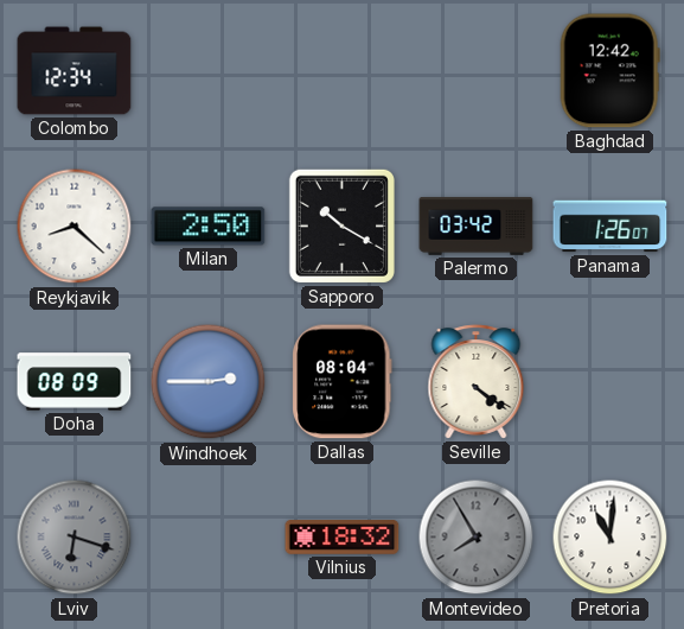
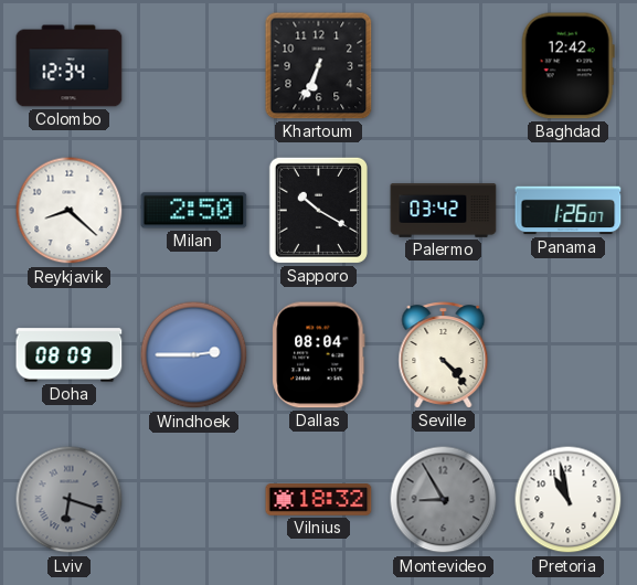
Khartoum: none -> 6:34 (319, 66)
Seville: 4:21 -> 4:23 (444, 355)
Montevideo: 7:55 -> 8:55 (444, 500)
Pretoria: 11:01 -> 10:58 (569, 500)
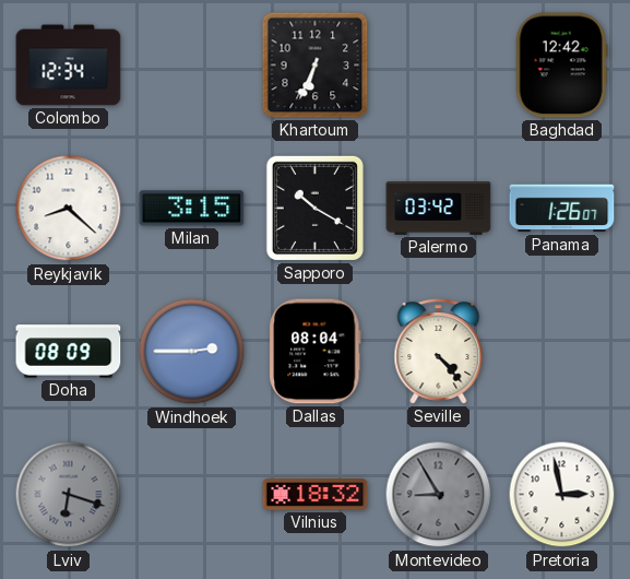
Milan: 2:50 -> 3:15 (192, 209)
Pretoria: 10:58 -> 2:58 (562, 495)
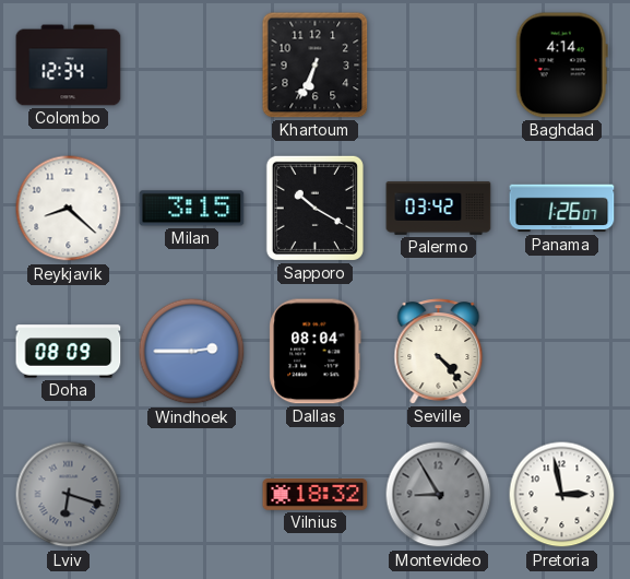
Baghdad: 12:42 -> 4:14 (561, 66)
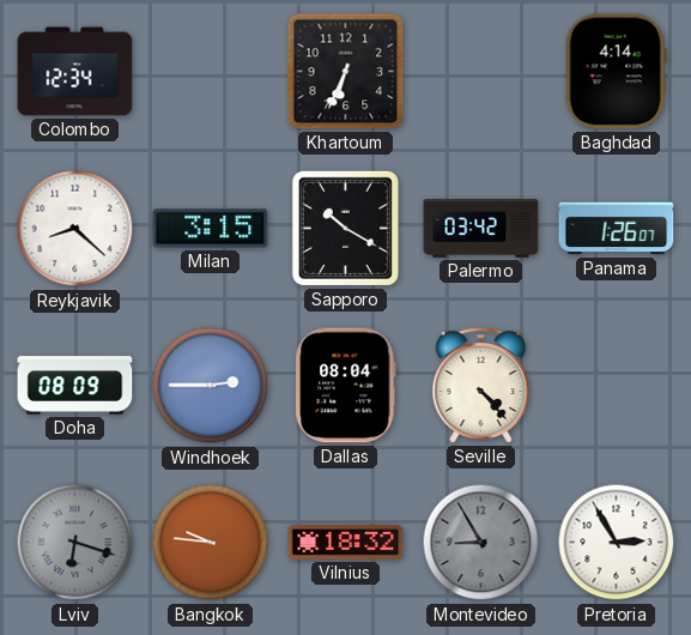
Bangkok: none -> 9:46 (211, 543)
Pretoria: 2:58 -> 2:55 (617, 543)
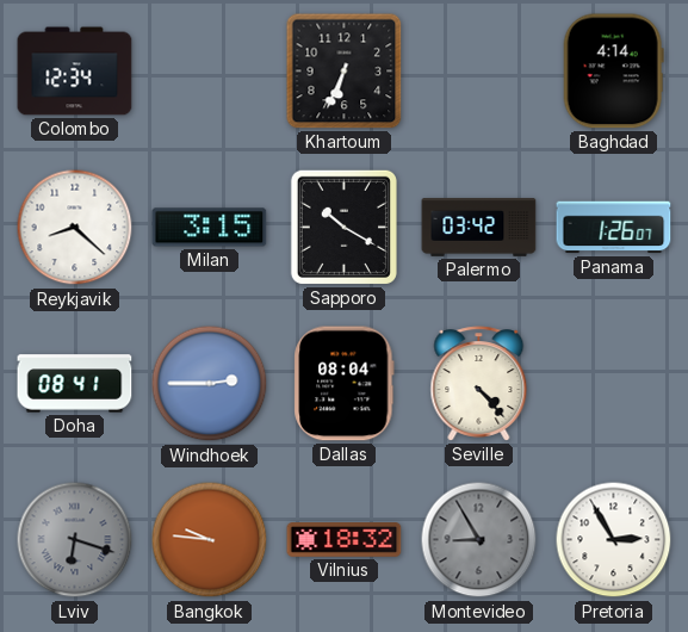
Doha: 08:09 -> 08:41 (75, 384)
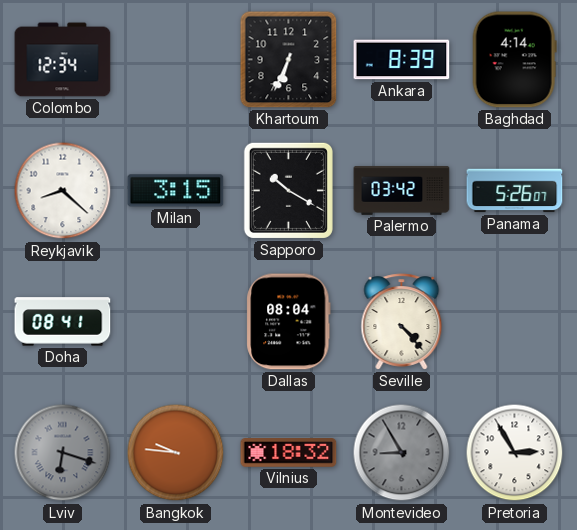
Ankara: none -> 8:39 (402, 60)
Panama: 1:26 -> 5:26 (515, 191)
Windhoek: 2:45 -> none (210, 384)
